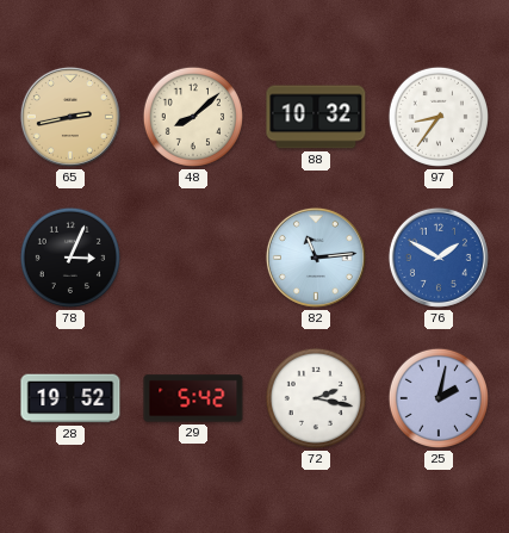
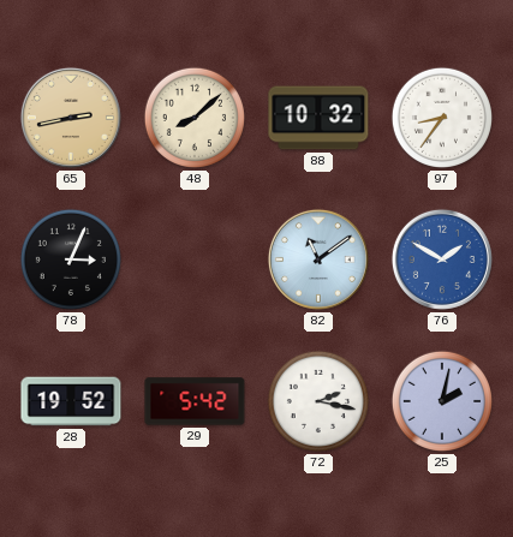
82: 11:14 -> 11:09 (318, 259)
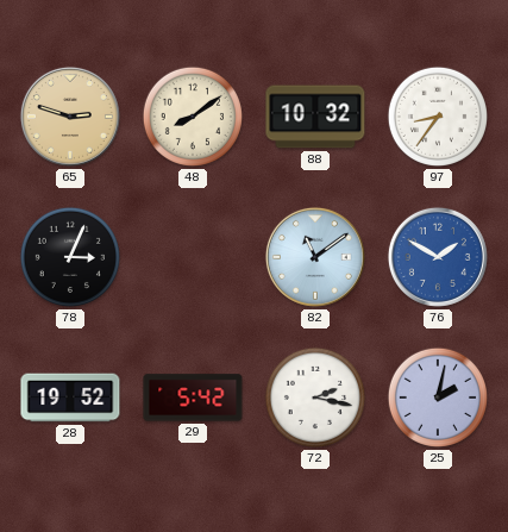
65: 2:43 -> 2:48 (70, 117)
48: 8:08 -> 8:09 (193, 117)
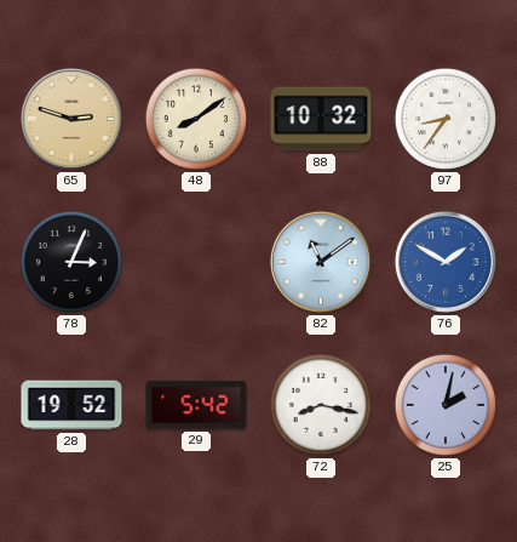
72: 2:17 -> 8:17 (321, 405)
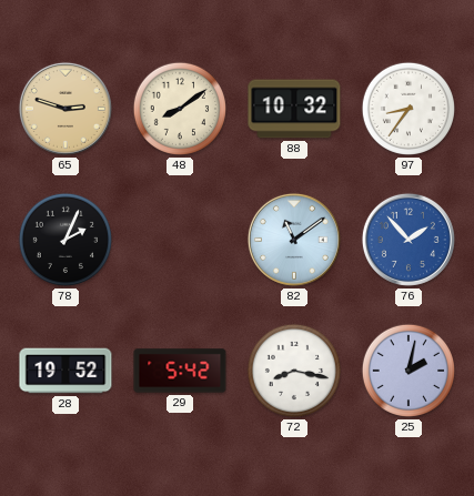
78: 3:04 -> 2:04 (65, 240)
76: 1:50 -> 1:53 (409, 240)
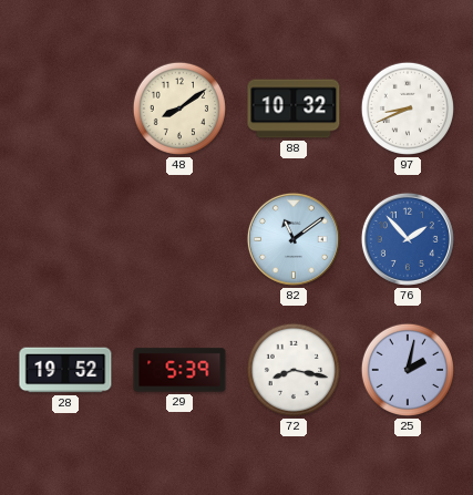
65: 2:48 -> none (65, 109)
97: 8:36 -> 8:41 (408, 109)
78: 2:04 -> none (65, 240)
29: 5:42 -> 5:39 (179, 370)
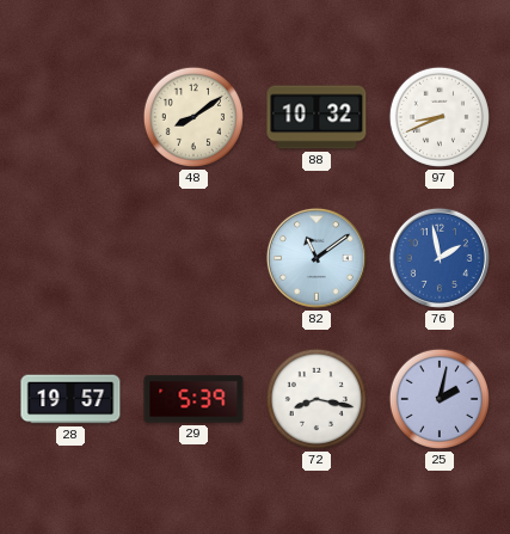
76: 1:53 -> 1:58 (440, 258)
28: 19:52 -> 19:57 (70, 399)
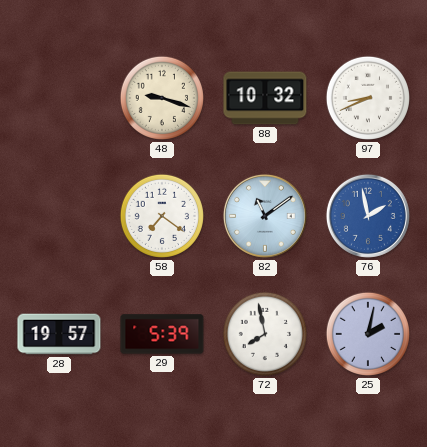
48: 8:09 -> 9:18 (162, 98)
58: none -> 7:21 (162, 216)
72: 8:17 -> 7:58 (265, 334)
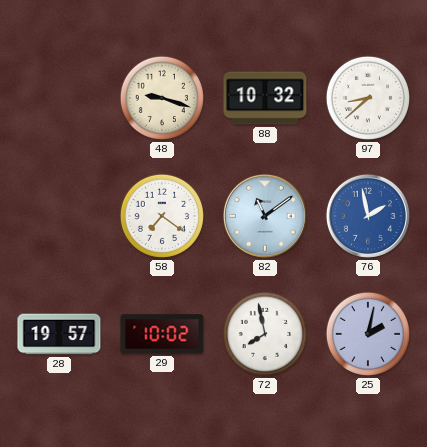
97: 8:41 -> 8:38 (368, 98)
29: 5:39 -> 10:02 (162, 334)
